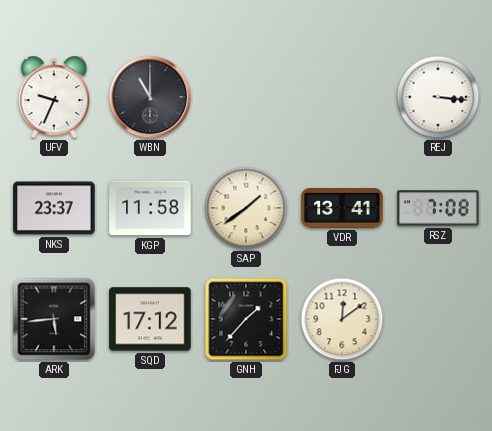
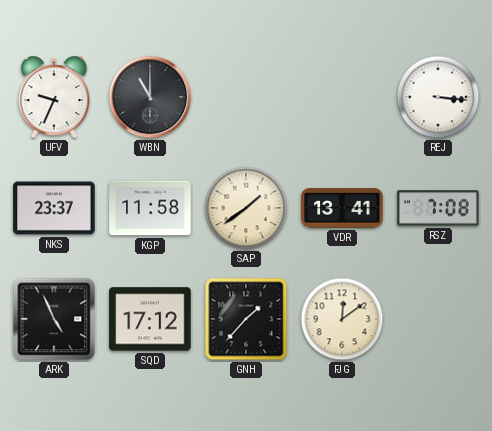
ARK: 5:44 -> 4:56 (54, 319)
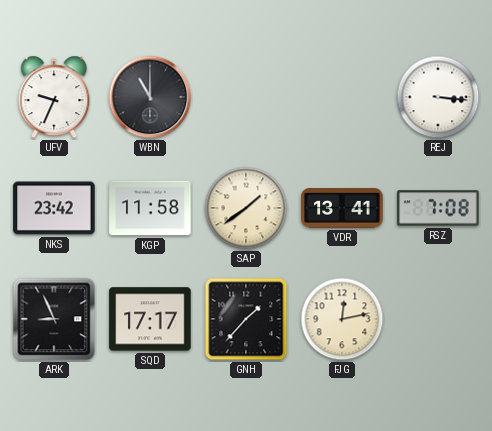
NKS: 23:37 -> 23:42 (54, 208)
ARK: 4:56 -> 8:56 (54, 319)
SQD: 17:12 -> 17:17 (150, 319)
FJG: 12:09 -> 12:13 (342, 319)
